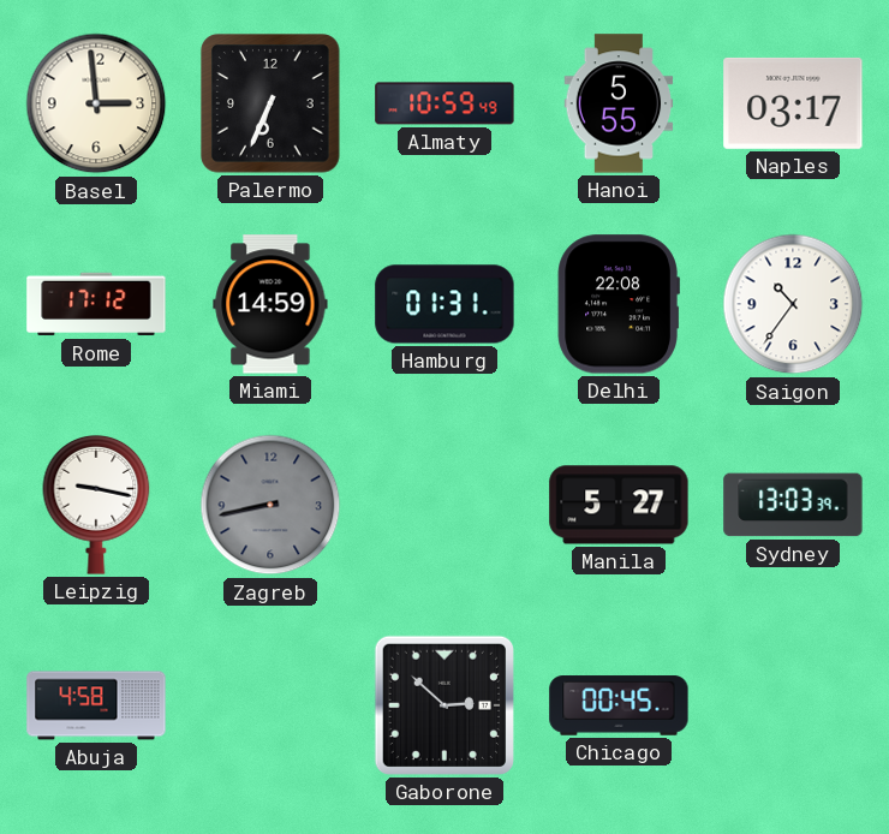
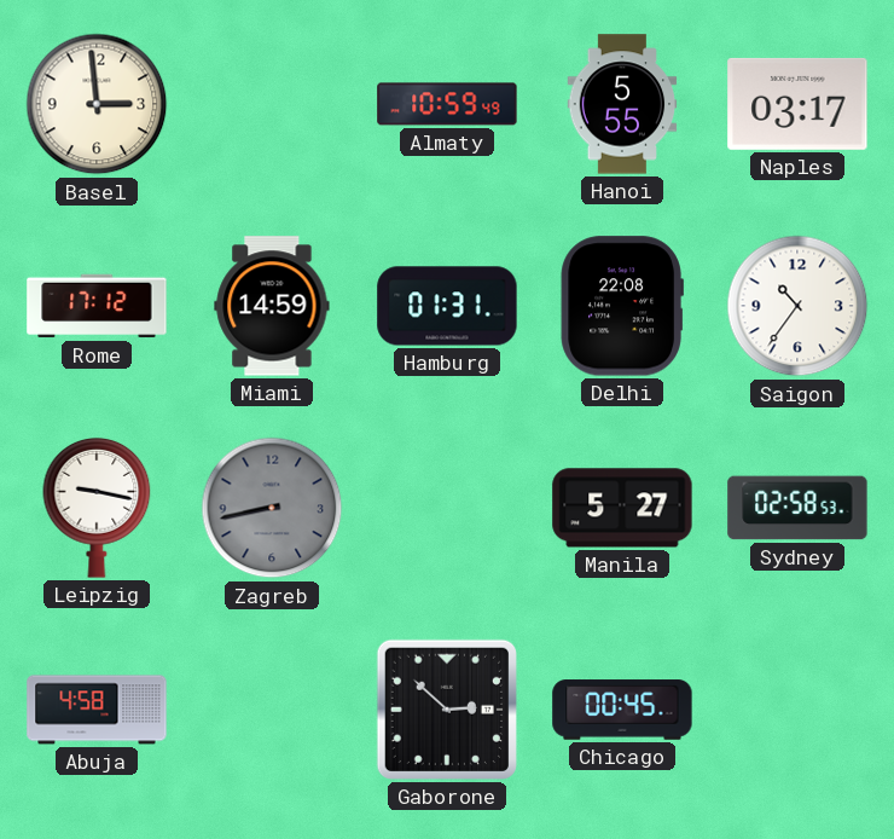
Palermo: 6:34 -> none (270, 103)
Sydney: 13:03 -> 02:58 (797, 508)
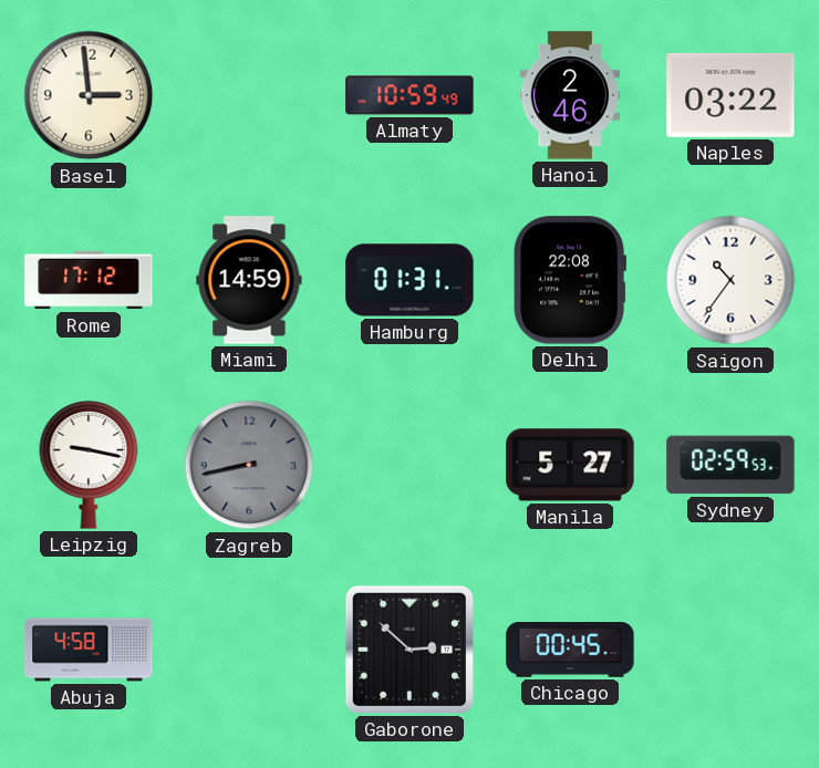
Hanoi: 5:55 -> 2:46 (570, 95)
Naples: 03:17 -> 03:22 (730, 95)
Sydney: 02:58 -> 02:59 (730, 465)
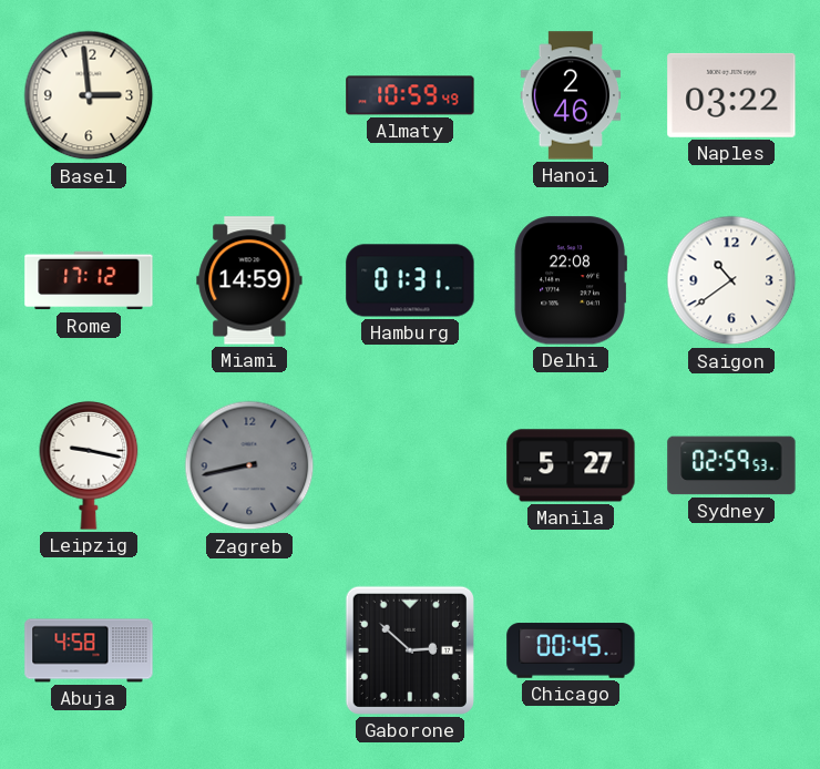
Saigon: 10:36 -> 10:39 (731, 280)
